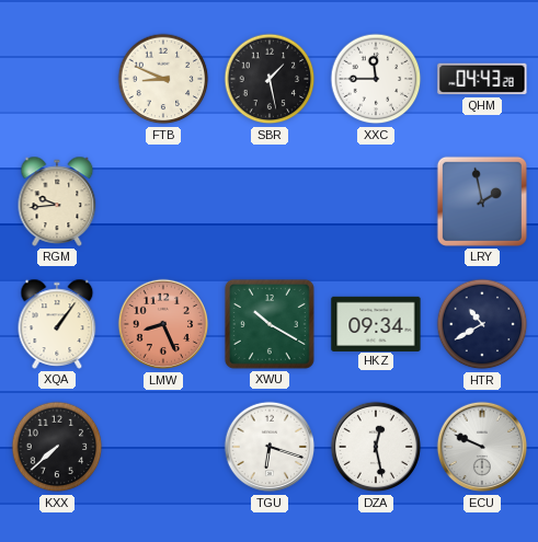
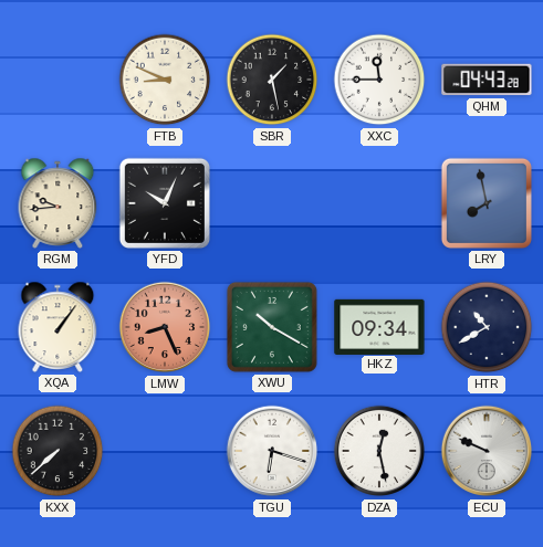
YFD: none -> 10:04 (165, 203)
LRY: 1:58 -> 7:58 (487, 203)
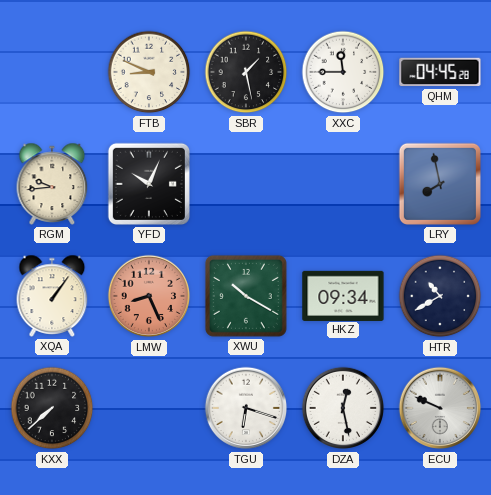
QHM: 04:43 -> 04:45 (440, 72)
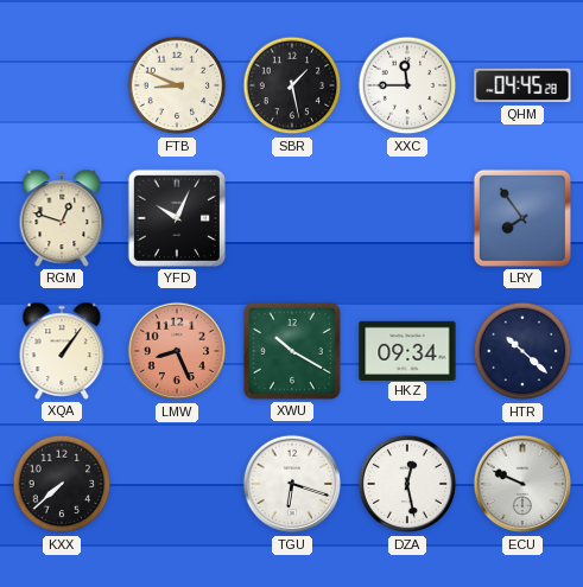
RGM: 9:44 -> 12:48 (62, 218)
LRY: 7:58 -> 7:54 (522, 218)
HTR: 10:40 -> 10:22 (522, 351)
